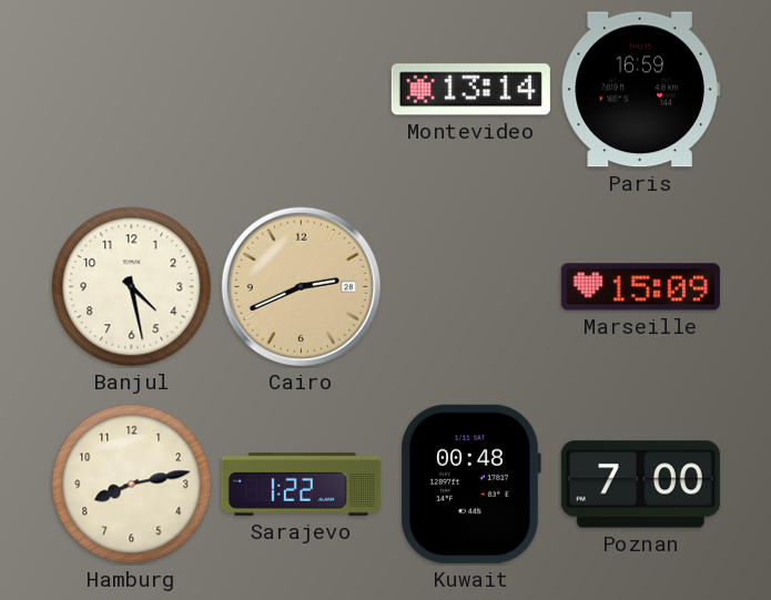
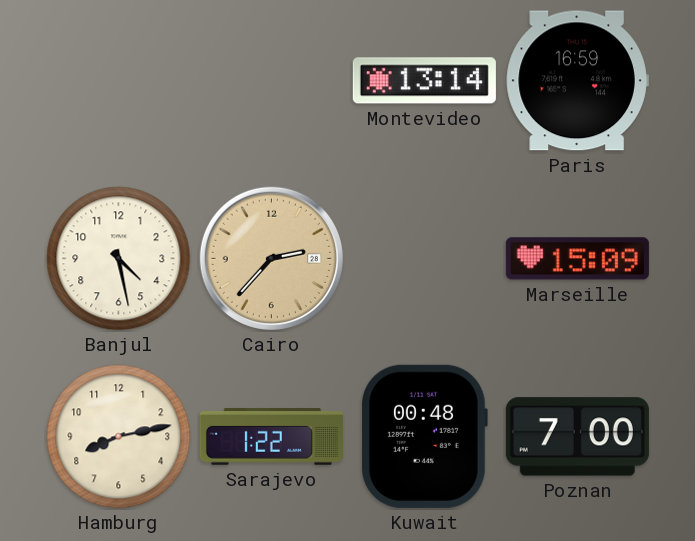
Cairo: 2:41 -> 2:37 (271, 258)
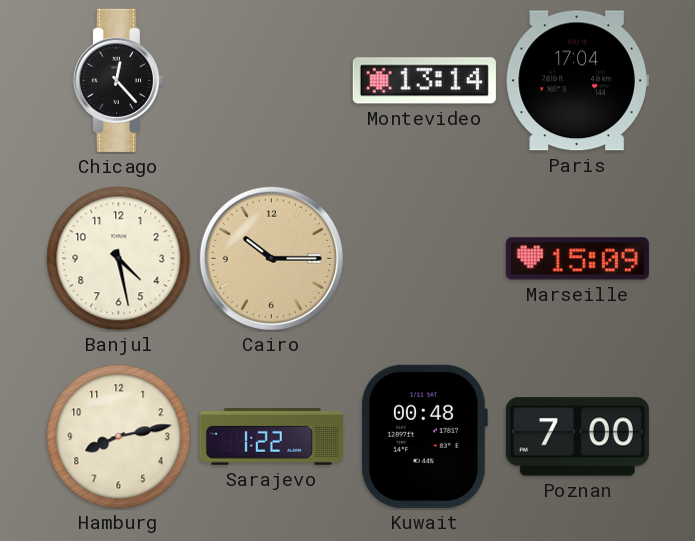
Chicago: none -> 12:23 (118, 80)
Paris: 16:59 -> 17:04 (577, 81)
Cairo: 2:37 -> 10:15 (271, 258)
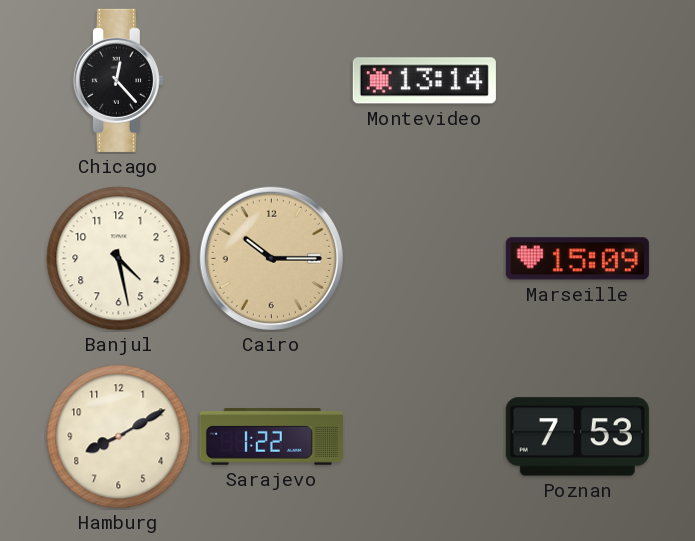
Paris: 17:04 -> none (577, 81)
Hamburg: 8:13 -> 8:10 (119, 437)
Kuwait: 00:48 -> none (424, 436)
Poznan: 7:00 -> 7:53 (577, 437)
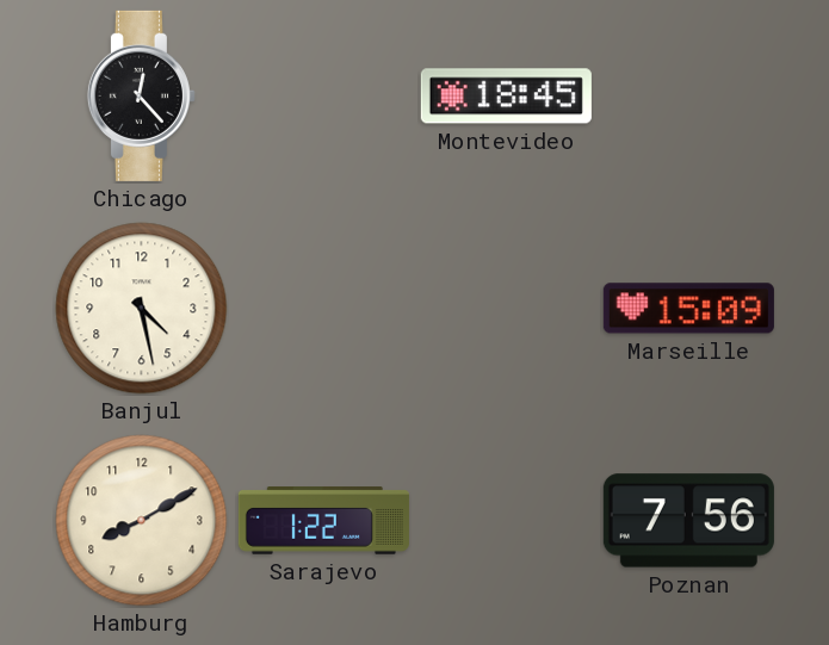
Montevideo: 13:14 -> 18:45 (506, 97)
Cairo: 10:15 -> none (271, 258)
Poznan: 7:53 -> 7:56 (688, 521)
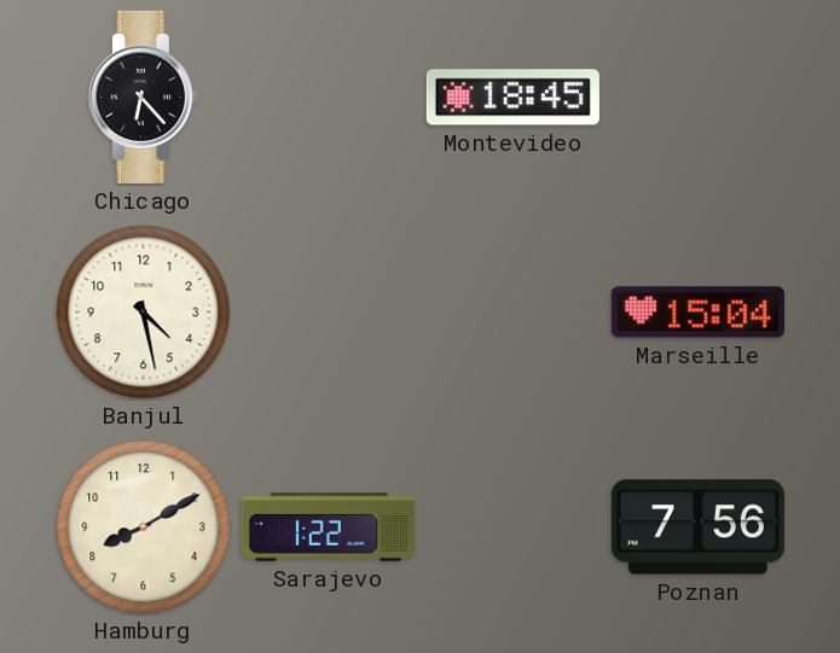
Chicago: 12:23 -> 6:23 (143, 97)
Marseille: 15:09 -> 15:04 (697, 313)
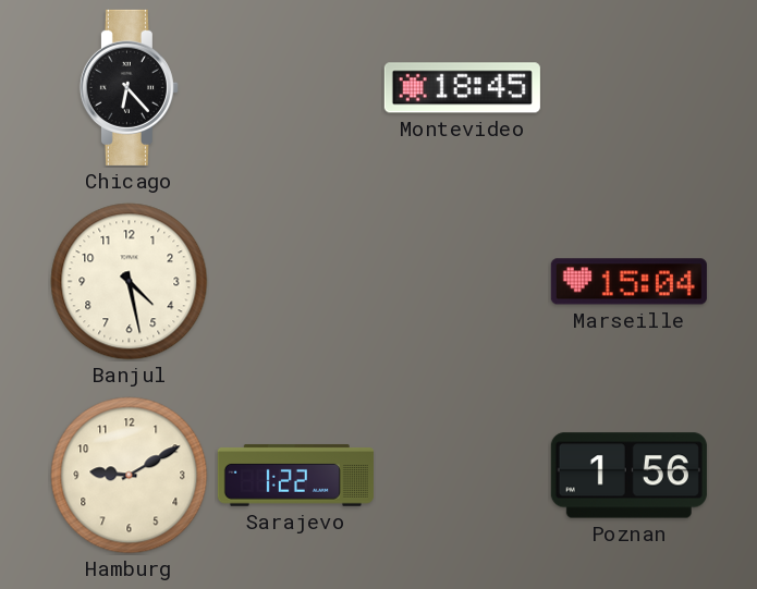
Hamburg: 8:10 -> 9:10 (130, 476)
Poznan: 7:56 -> 1:56 (628, 476)
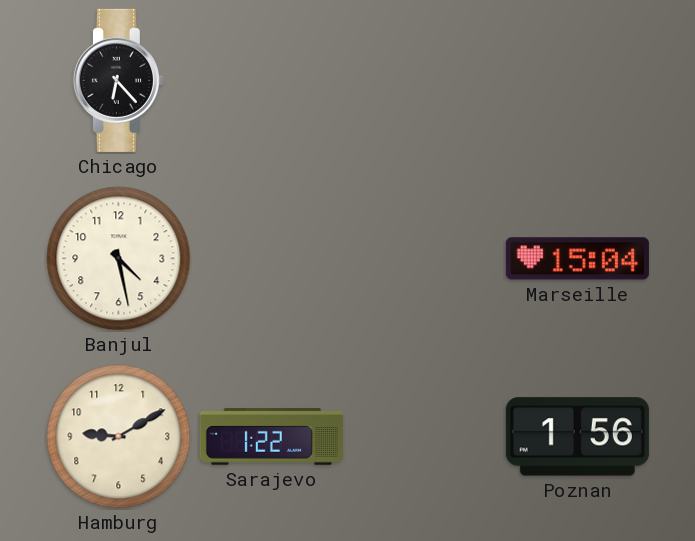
Montevideo: 18:45 -> none (462, 88)
